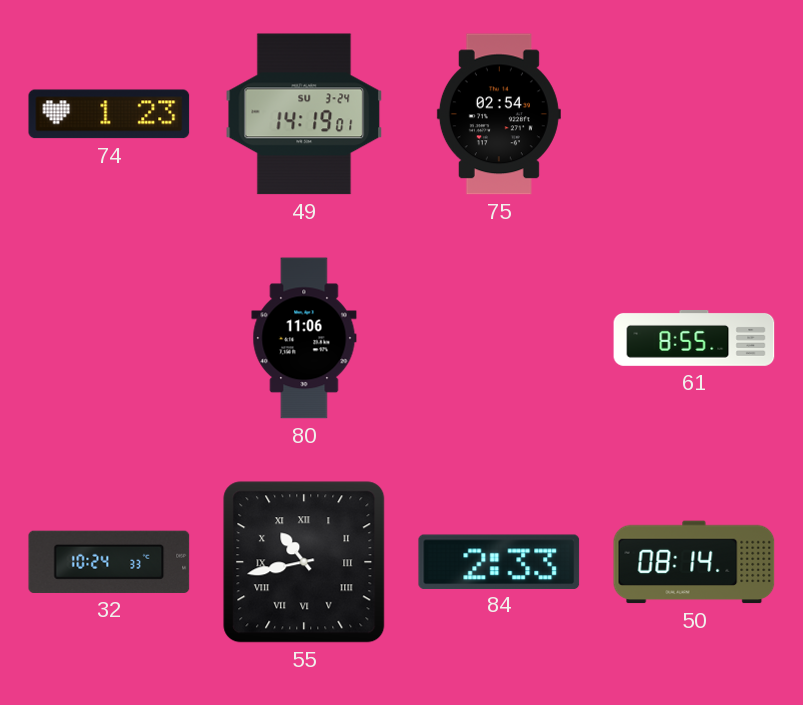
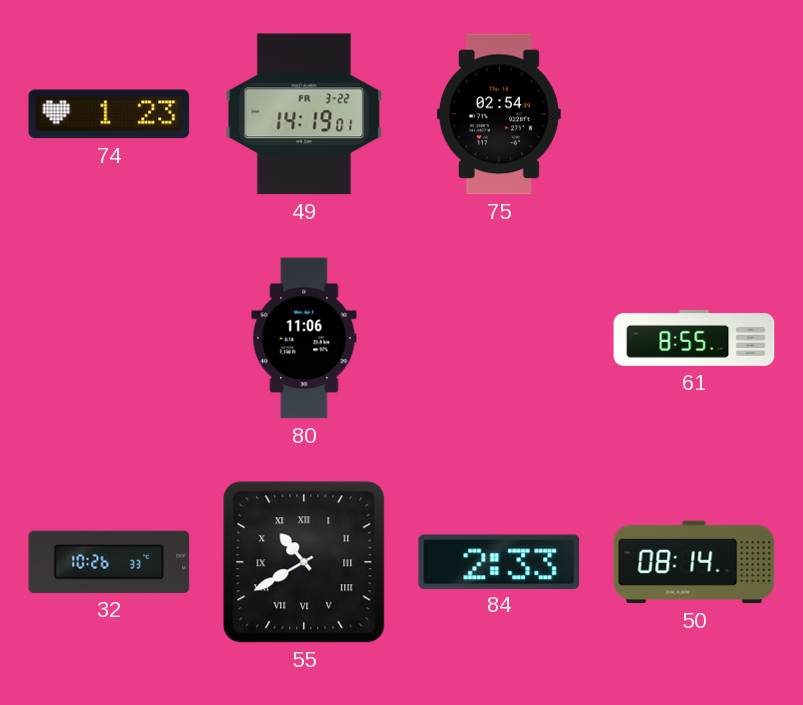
49 date: SU 3-24 -> FR 3-22 (304, 114)
32: 10:24 -> 10:26 (109, 562)
55: 10:43 -> 10:40 (304, 562)
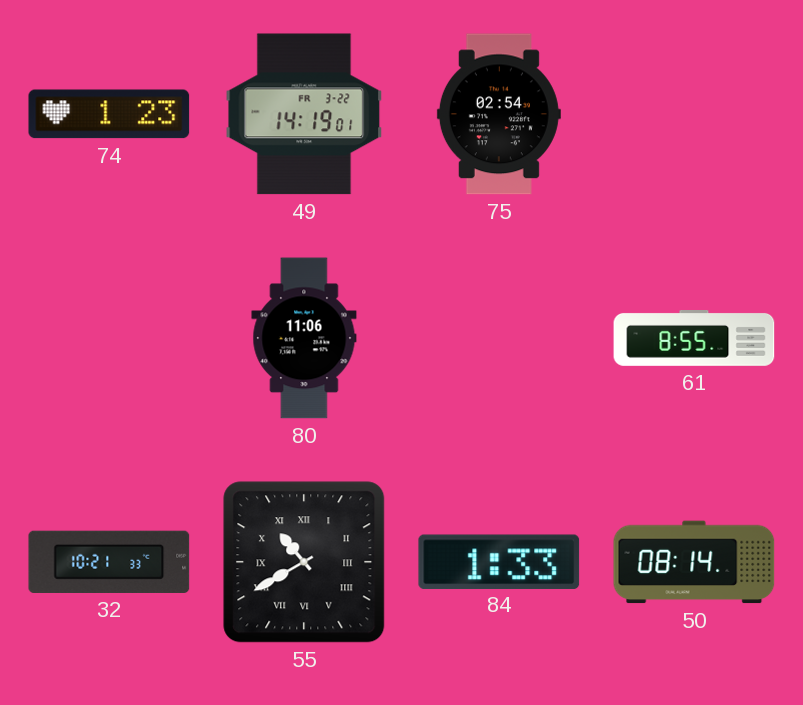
32: 10:26 -> 10:21 (109, 562)
84: 2:33 -> 1:33 (499, 561)
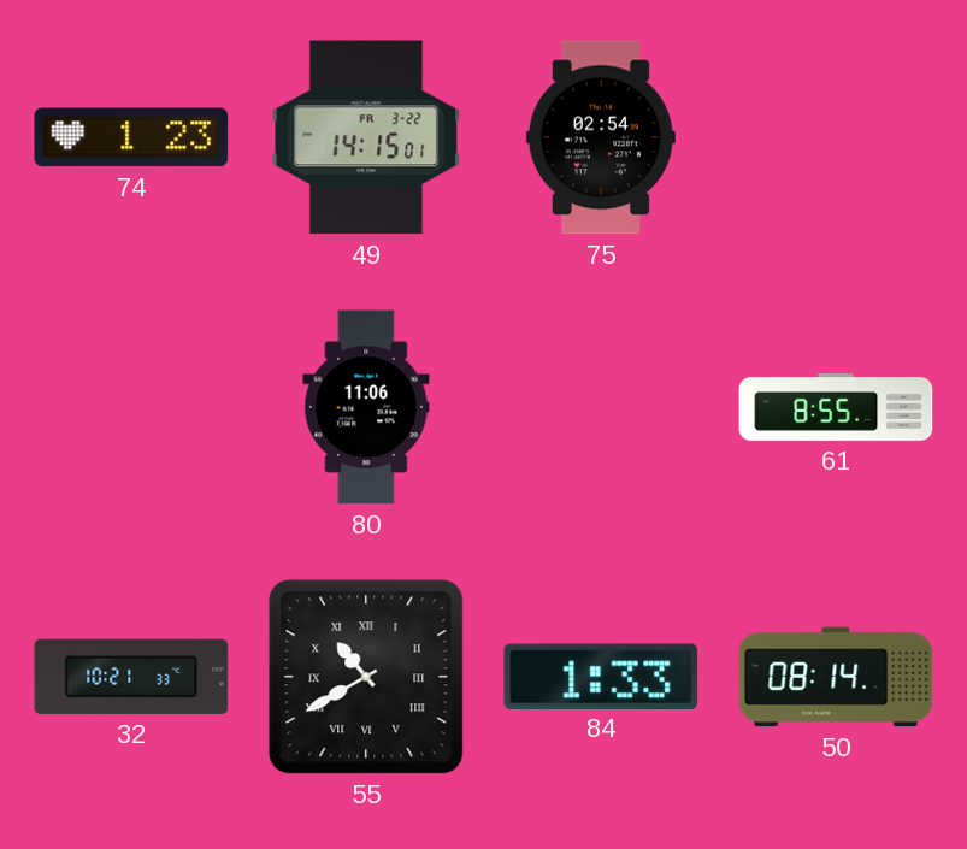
49: 14:19 -> 14:15 (366, 137)
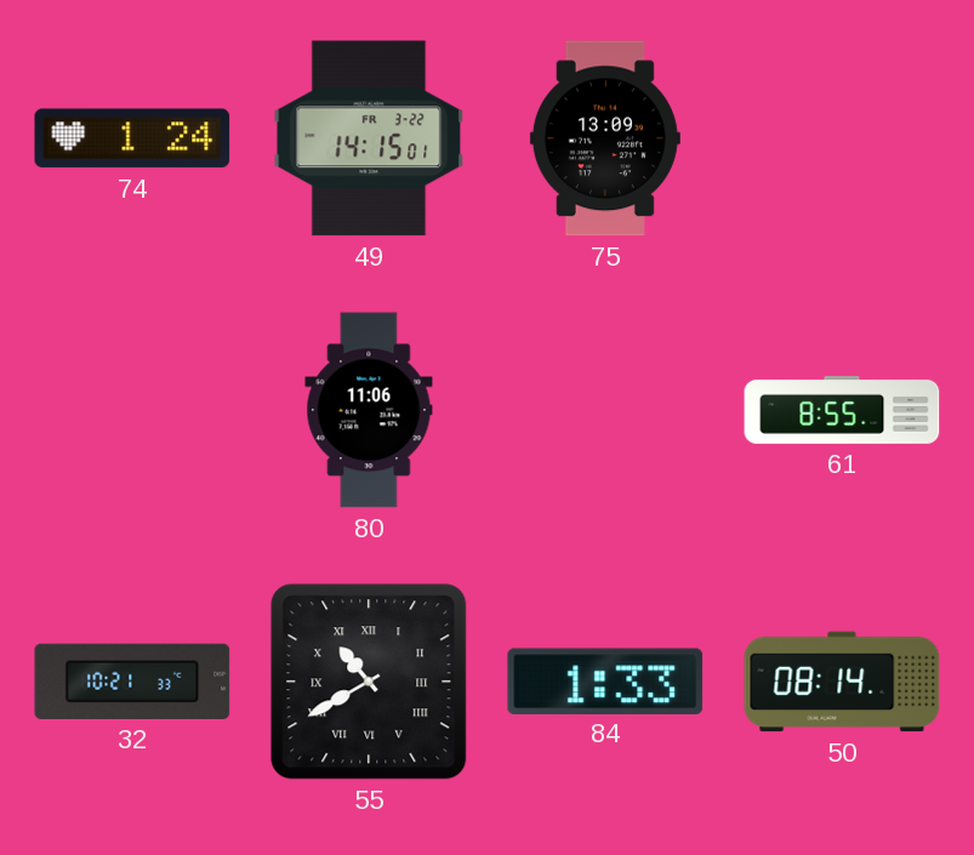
74: 1:23 -> 1:24 (132, 138)
75: 02:54 -> 13:09 (605, 138)
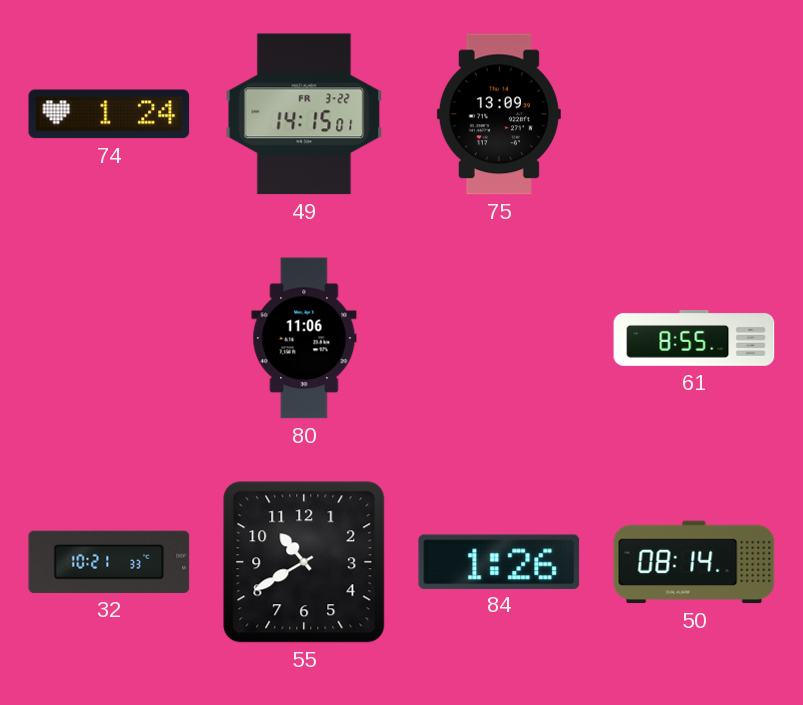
55 numerals: Roman -> Arabic (304, 562)
84: 1:33 -> 1:26 (499, 561)
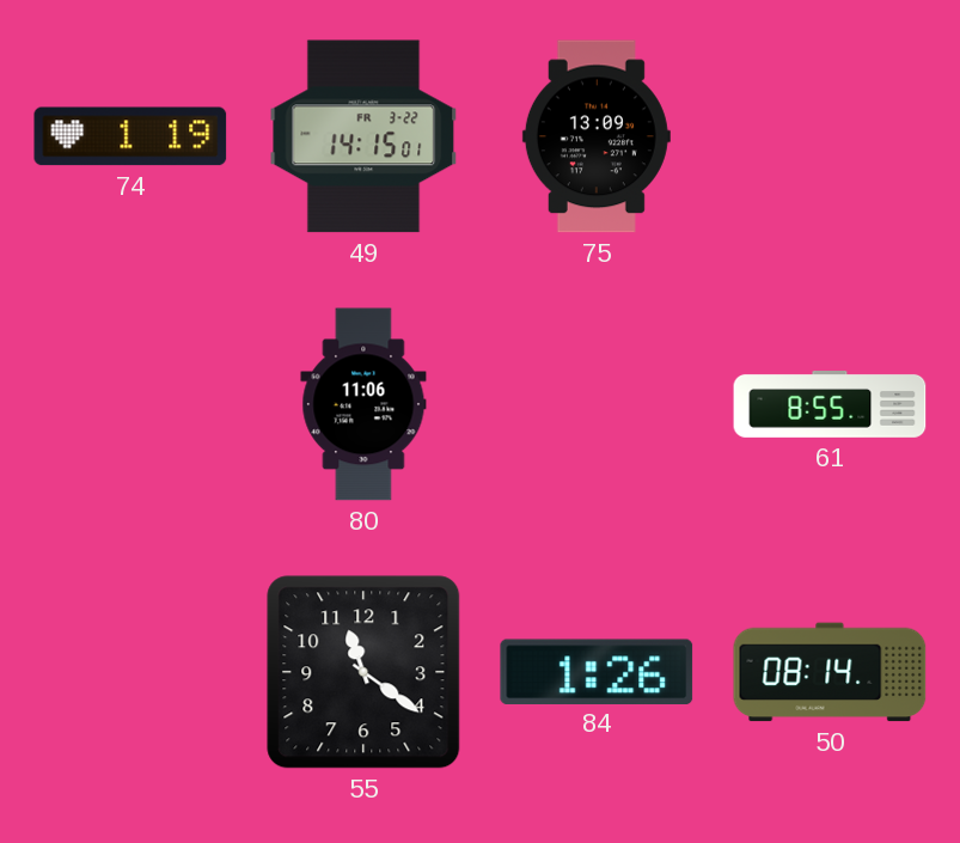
74: 1:24 -> 1:19 (130, 136)
32: 10:21 -> none (109, 562)
55: 10:40 -> 11:21 (363, 672)
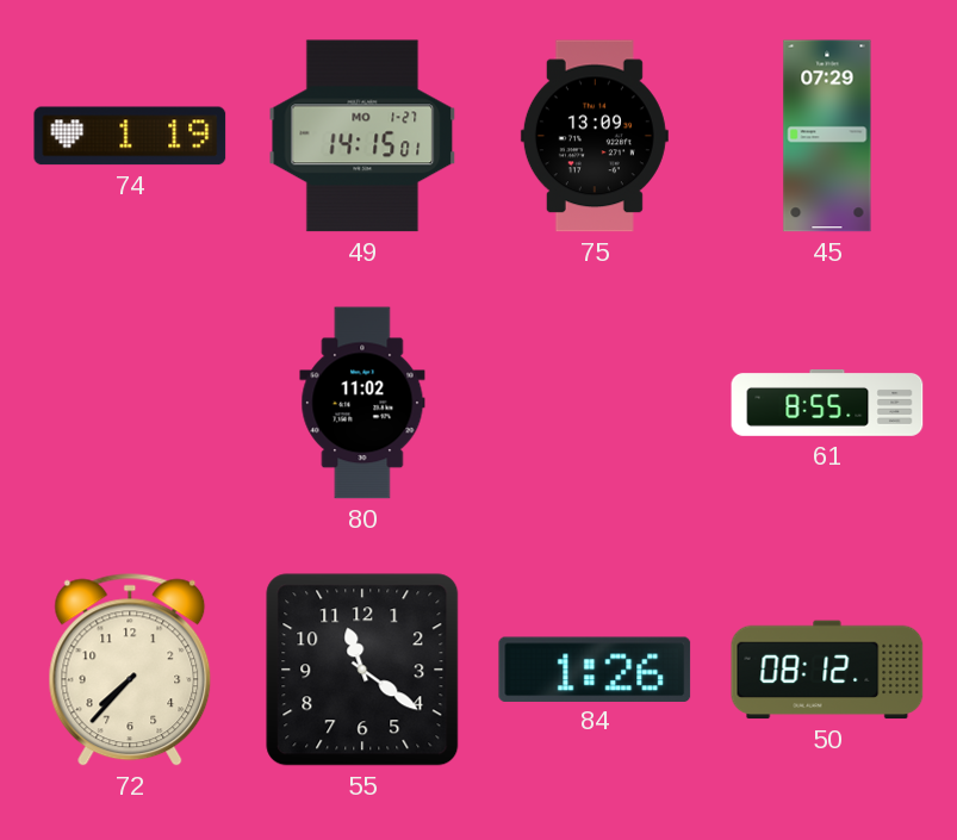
49 date: FR 3-22 -> MO 1-27 (362, 136)
45: none -> 07:29 (827, 136)
80: 11:06 -> 11:02 (362, 403)
72: none -> 7:37 (130, 670)
50: 08:14 -> 08:12 (827, 670)
